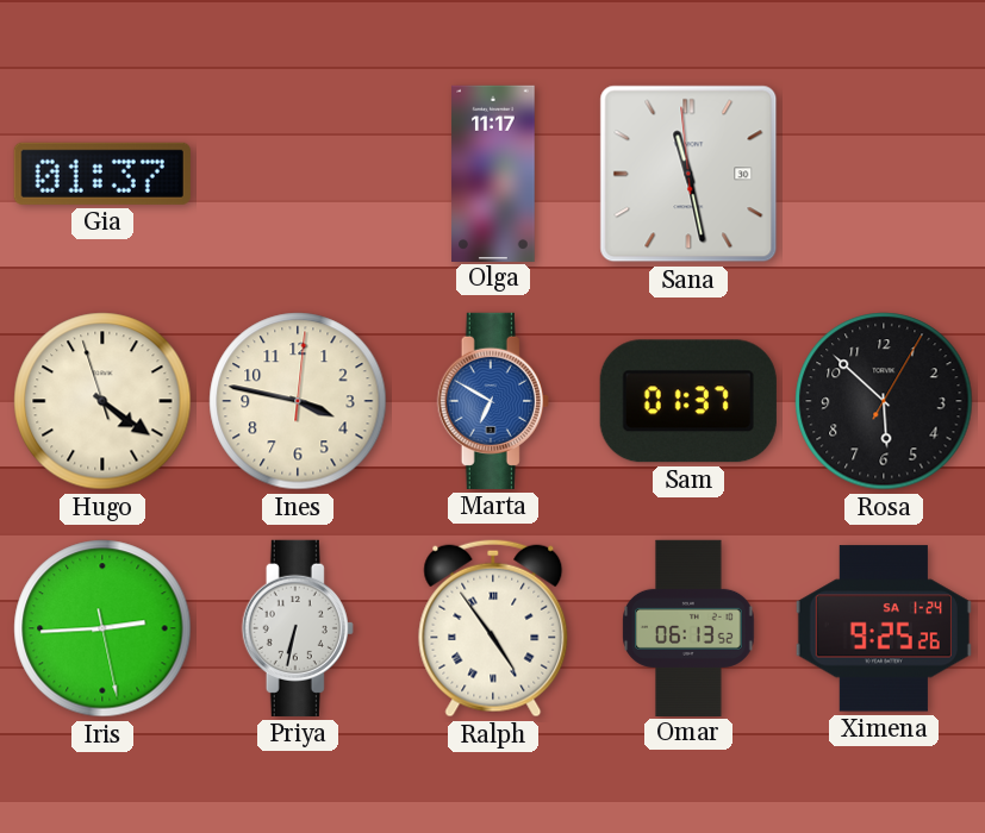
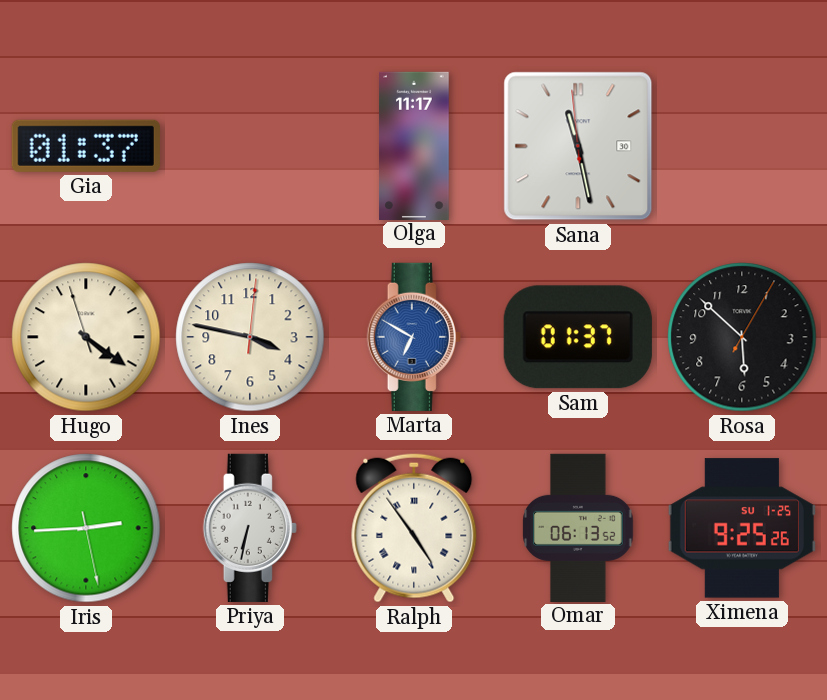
Ximena date: SA 1-24 -> SU 1-25 (742, 528)
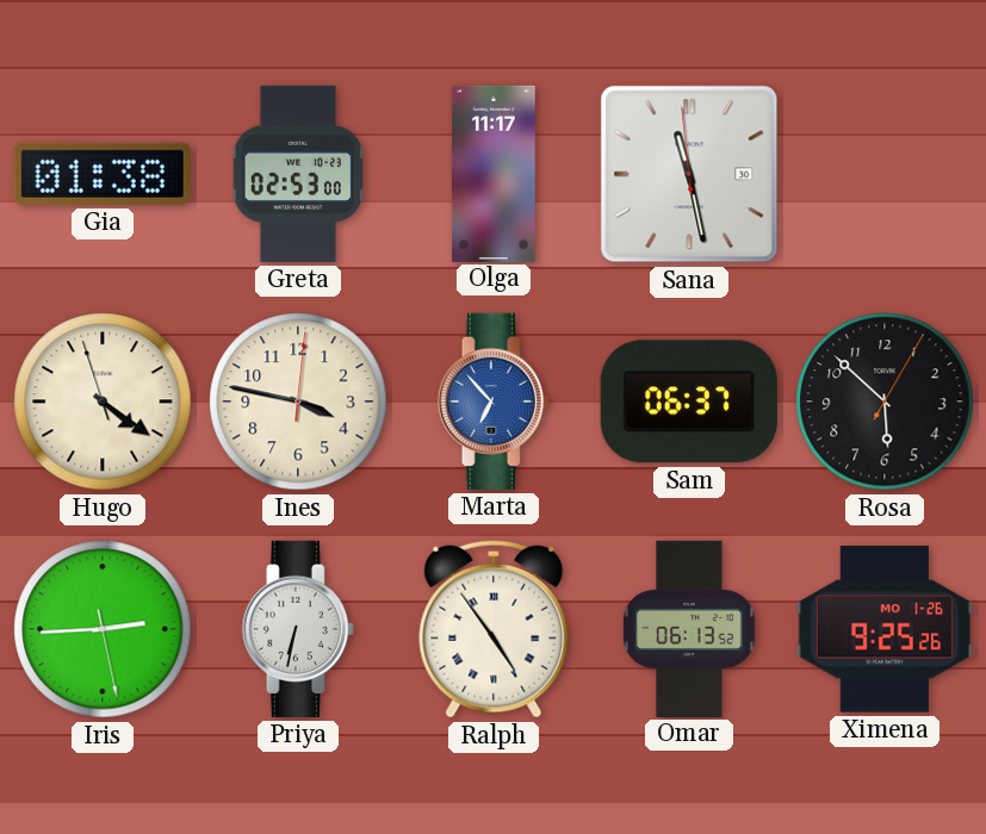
Gia: 01:37 -> 01:38 (103, 174)
Greta: none -> 02:53 (298, 174)
Marta: 6:50 -> 6:53 (494, 402)
Sam: 01:37 -> 06:37 (689, 402)
Ximena date: SU 1-25 -> MO 1-26 (885, 629)
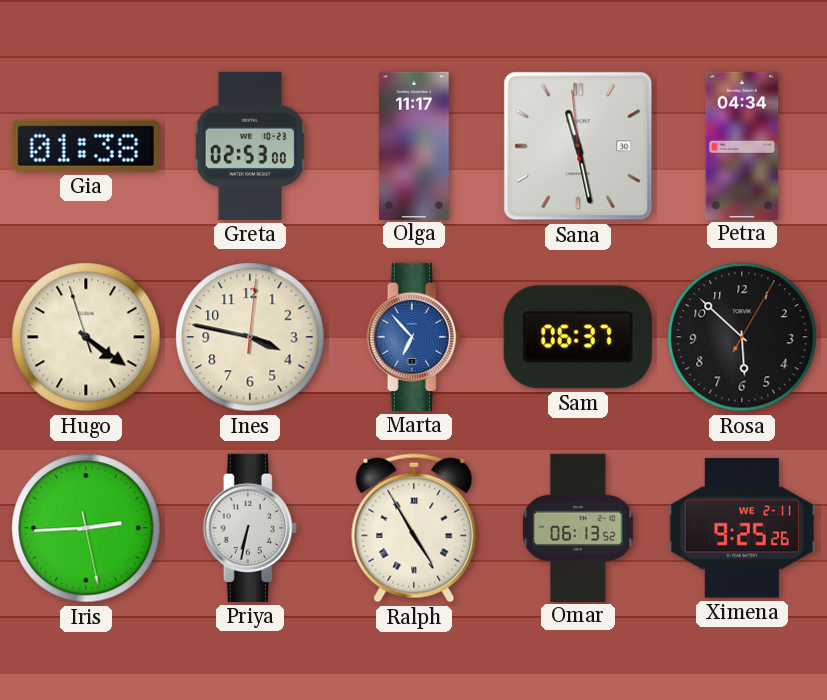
Petra: none -> 04:34 (742, 145)
Ralph: 4:54 -> 4:55 (414, 528)
Ximena date: MO 1-26 -> WE 2-11 (742, 528)
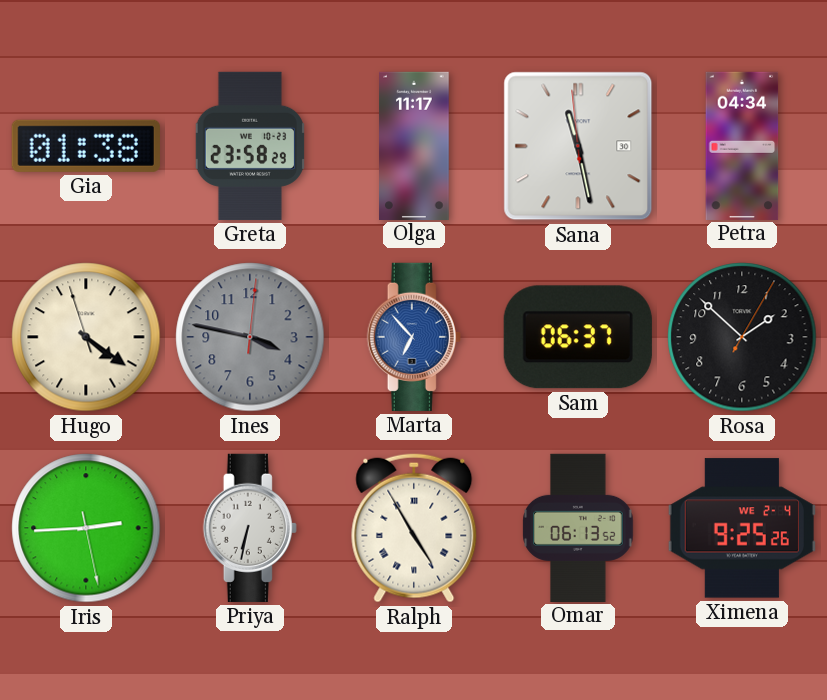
Greta: 02:53 -> 23:58 (250, 146)
Ines dial: cream -> grey (250, 337)
Rosa: 5:52 -> 1:52 (742, 337)
Ximena date: WE 2-11 -> WE 2-4 (742, 528)
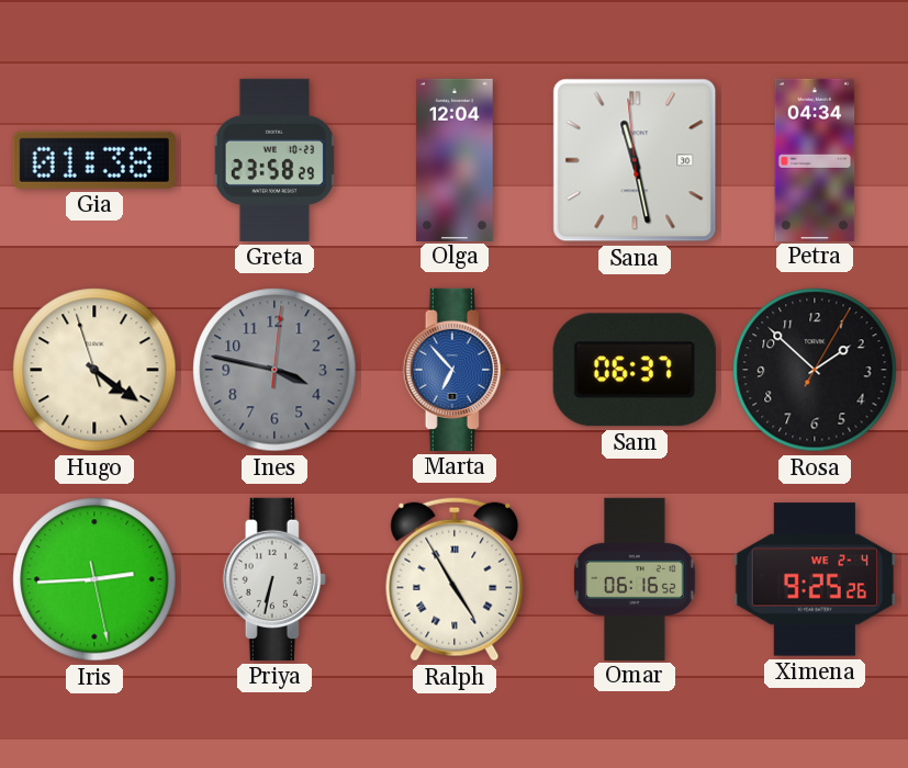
Olga: 11:17 -> 12:04 (455, 159)
Omar: 06:13 -> 06:16 (635, 578)
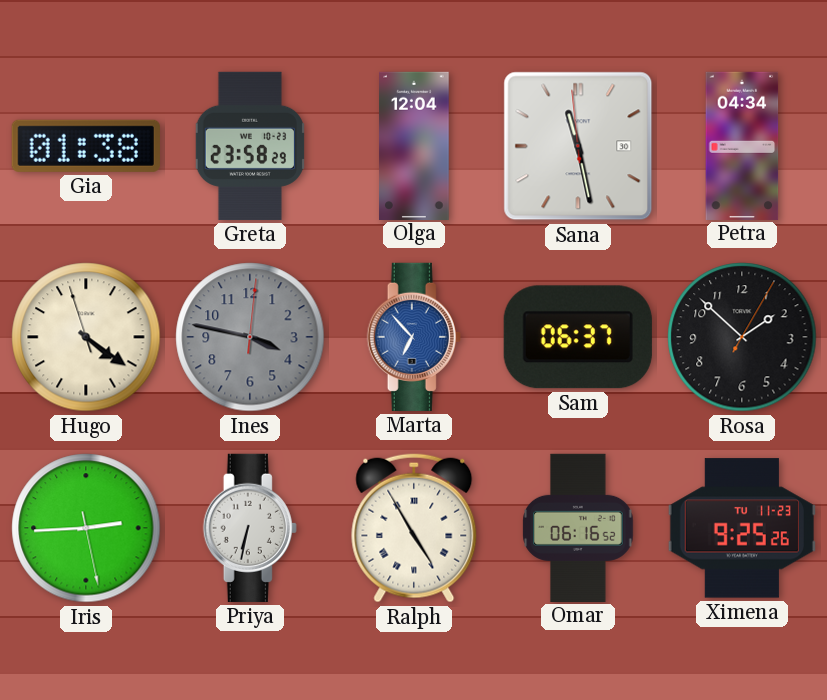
Ximena date: WE 2-4 -> TU 11-23 (742, 528)
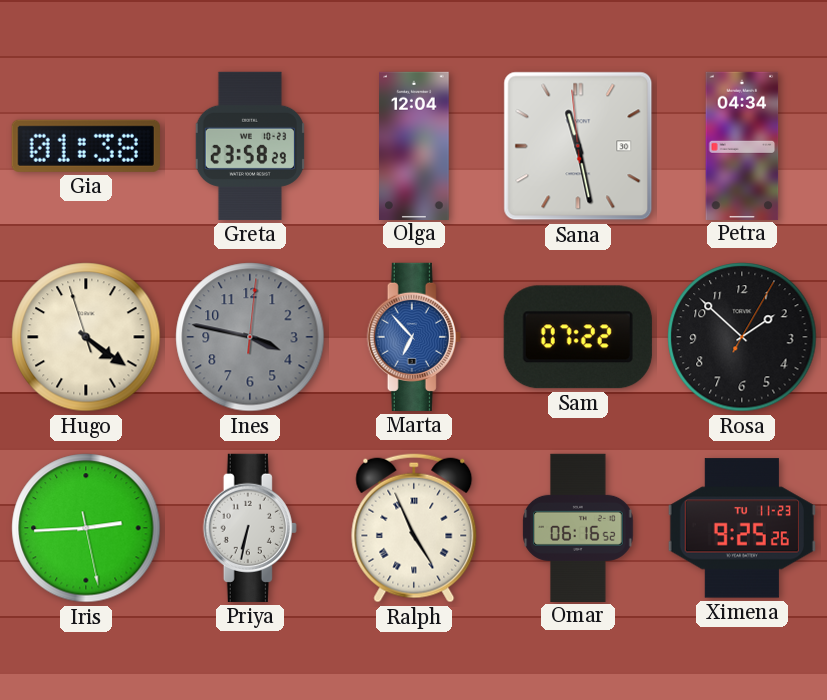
Sam: 06:37 -> 07:22 (578, 337)
Ralph: 4:55 -> 4:56 (414, 528)
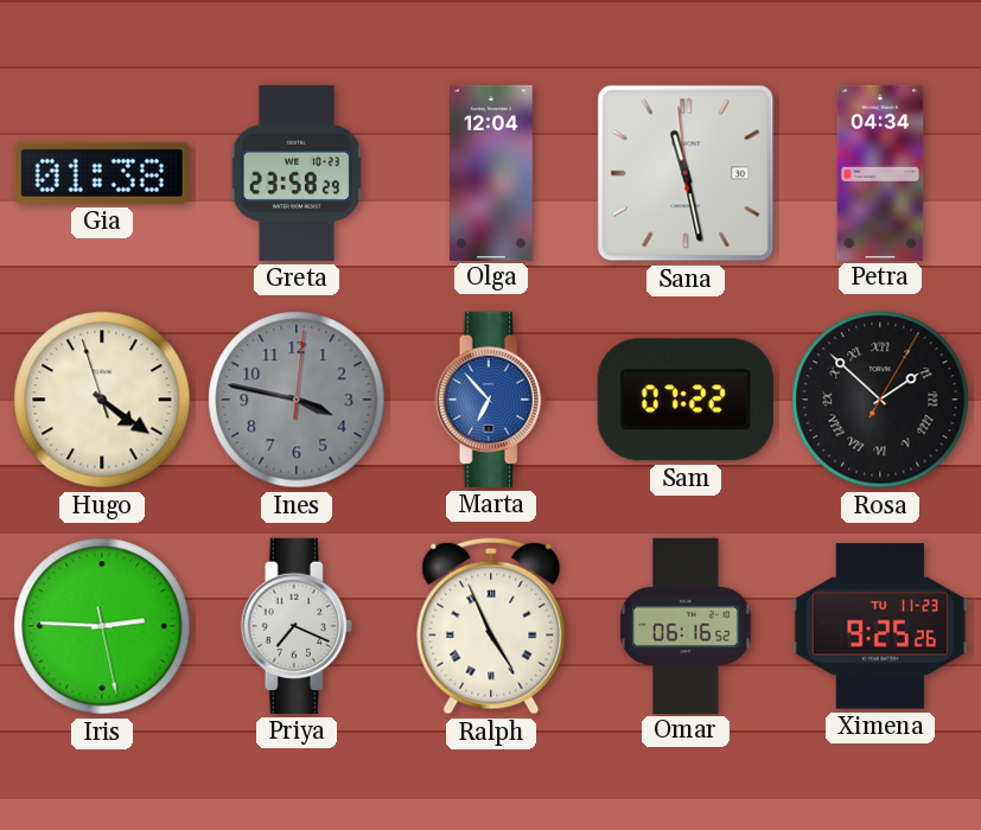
Rosa numerals: Arabic -> Roman (880, 400)
Iris: 2:44 -> 2:45 (102, 626)
Priya: 6:32 -> 7:19 (297, 626)
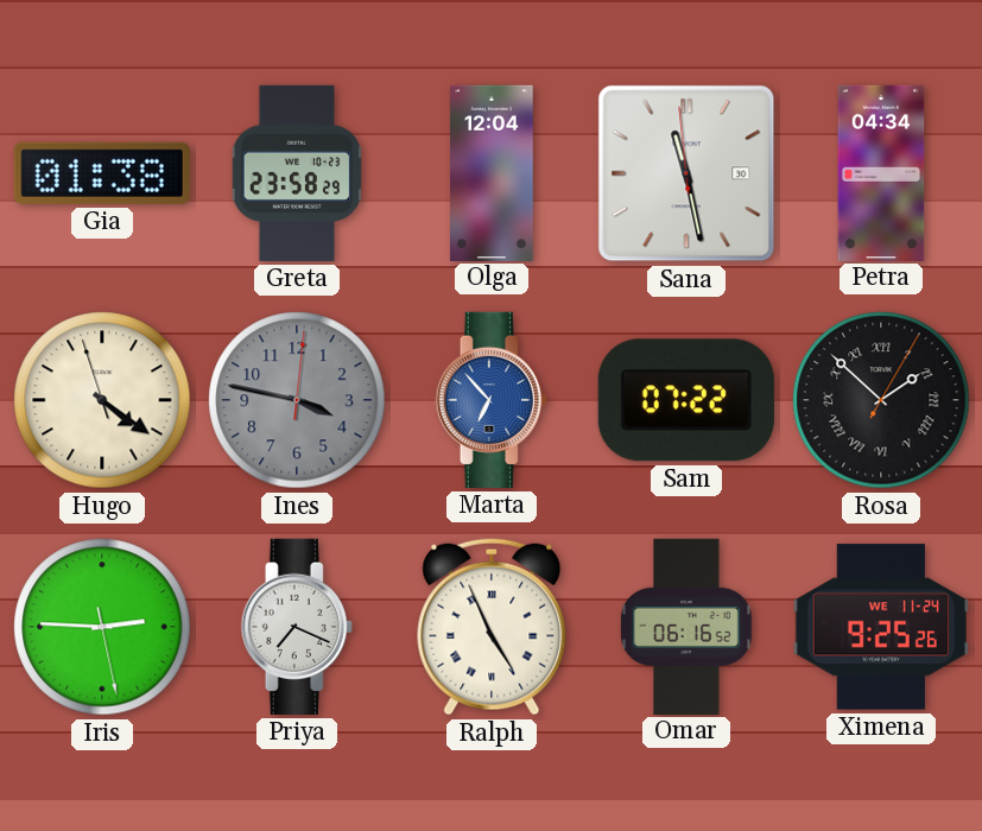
Ximena date: TU 11-23 -> WE 11-24 (881, 627)
